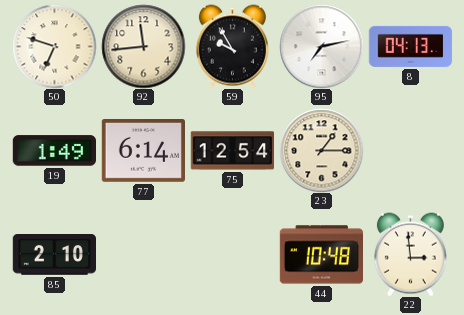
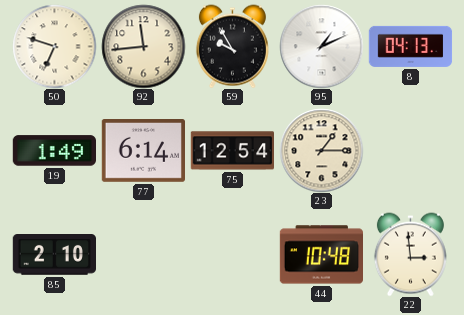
95: 7:13 -> 1:11 (321, 46)
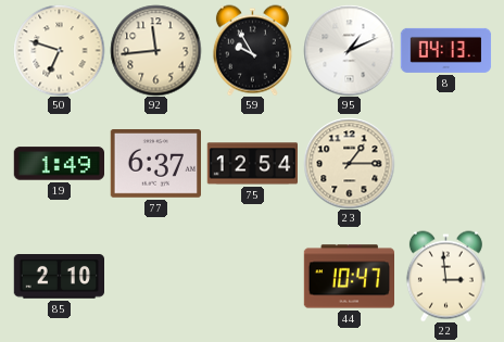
77: 6:14 -> 6:37 (155, 164)
44: 10:48 -> 10:47 (349, 277)
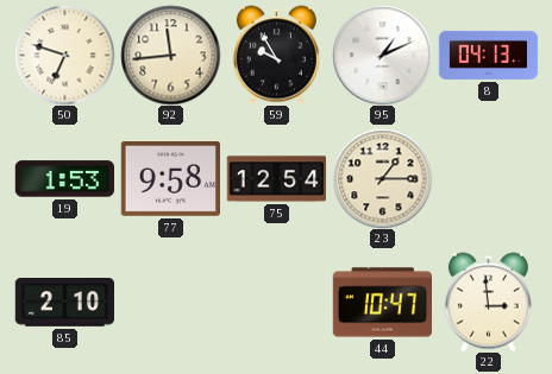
19: 1:49 -> 1:53 (64, 179)
77: 6:37 -> 9:58 (170, 179)
